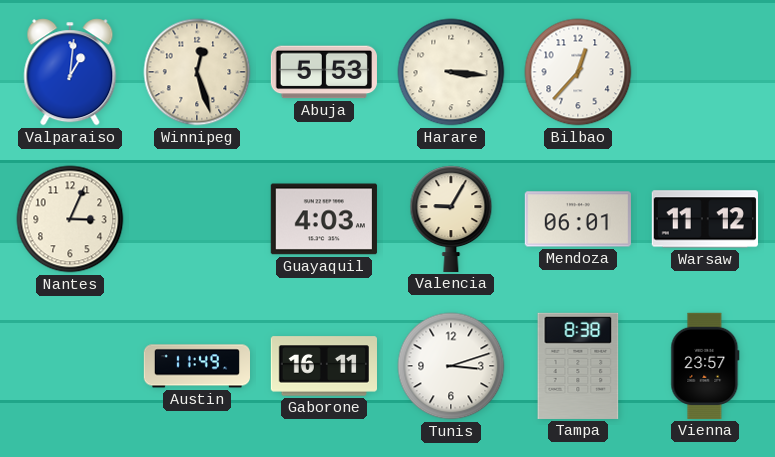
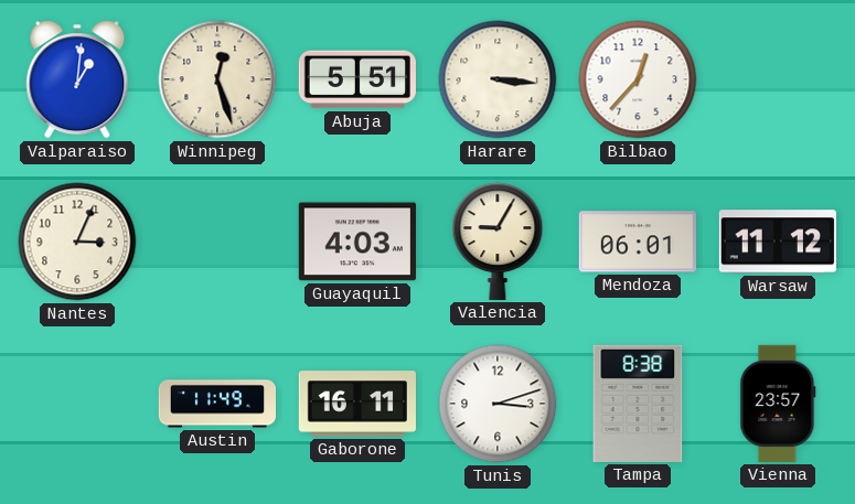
Abuja: 5:53 -> 5:51 (357, 79)
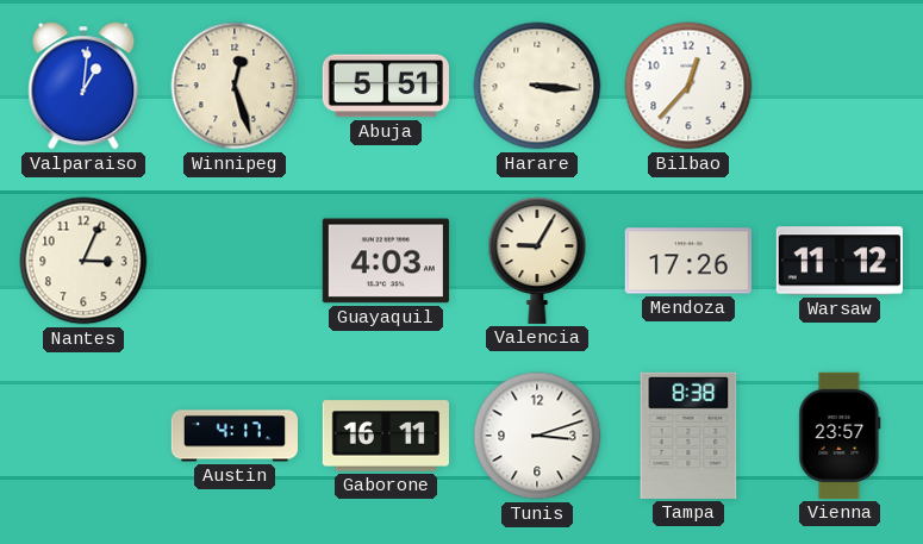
Mendoza: 06:01 -> 17:26 (688, 261)
Austin: 11:49 -> 4:17 (233, 436)
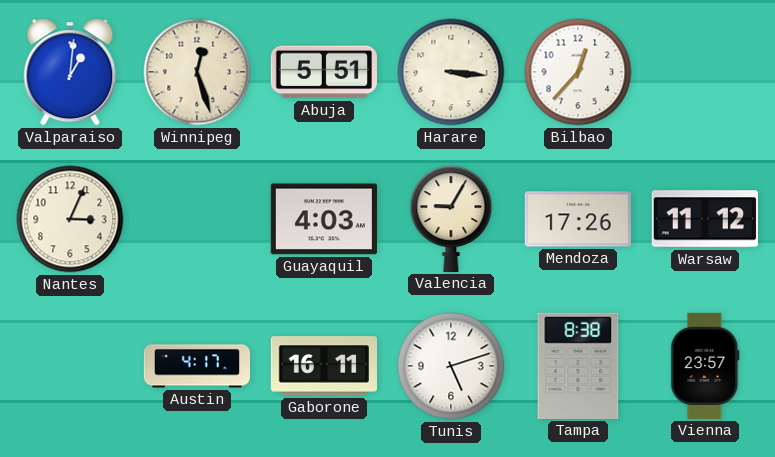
Tunis: 3:12 -> 5:12 (451, 366)
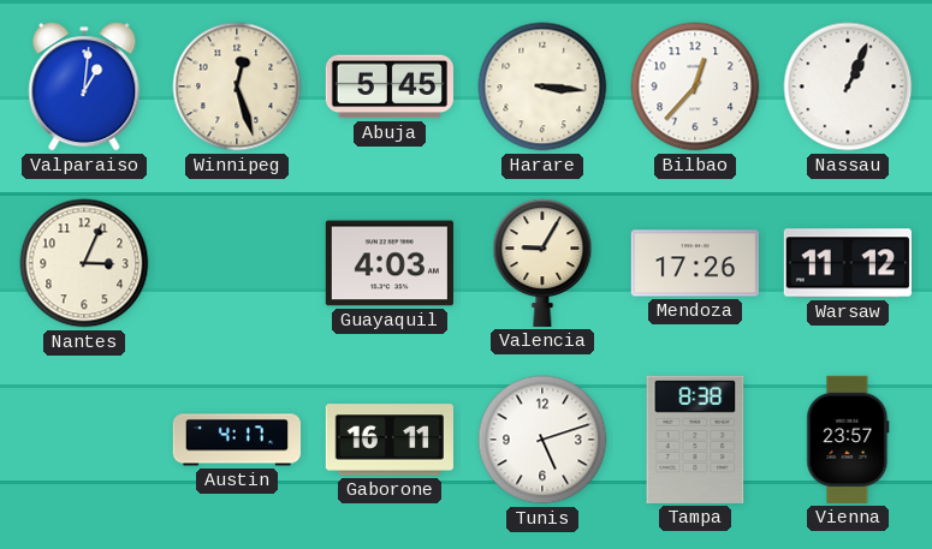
Abuja: 5:51 -> 5:45 (390, 86)
Nassau: none -> 1:04 (848, 86)
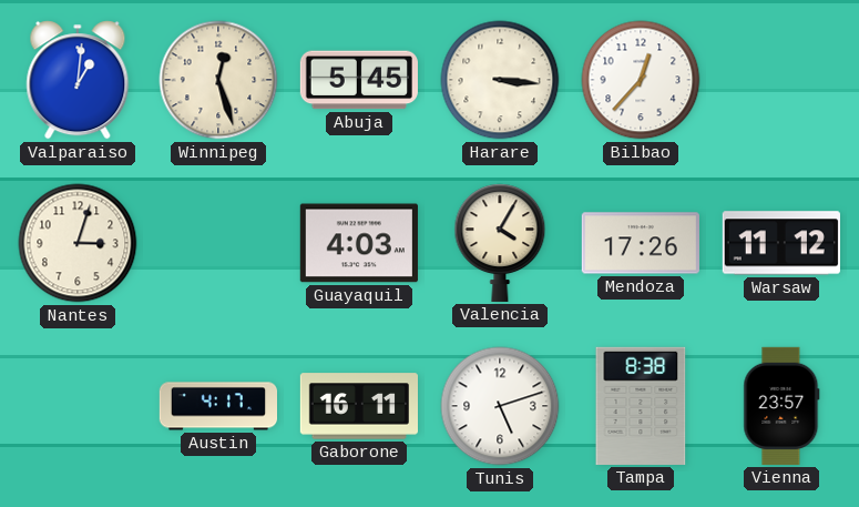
Nassau: 1:04 -> none (848, 86)
Nantes: 3:04 -> 3:03 (78, 243)
Valencia: 9:05 -> 4:05 (500, 243)
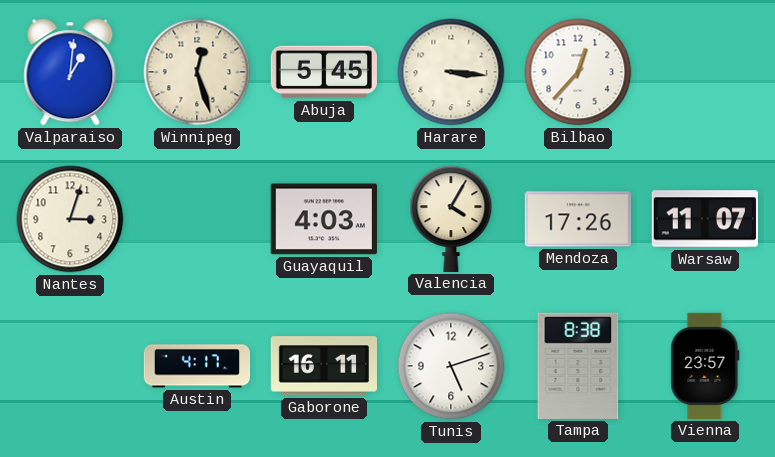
Warsaw: 11:12 -> 11:07 (705, 219)
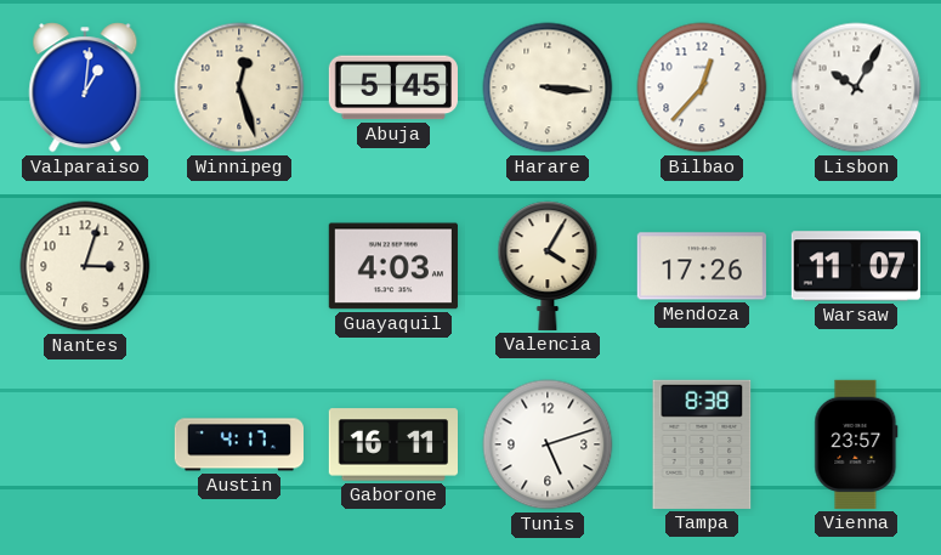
Lisbon: none -> 10:05 (856, 87)
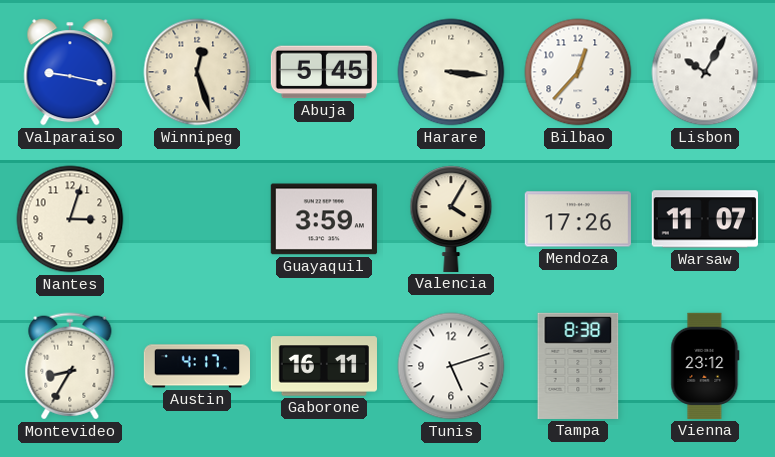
Valparaiso: 1:01 -> 9:17 (70, 72)
Guayaquil: 4:03 -> 3:59 (324, 219)
Montevideo: none -> 8:35 (70, 366)
Vienna: 23:57 -> 23:12 (705, 366)
